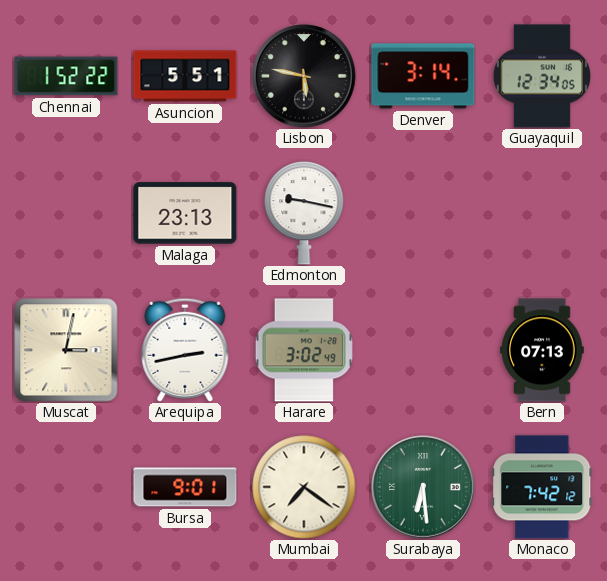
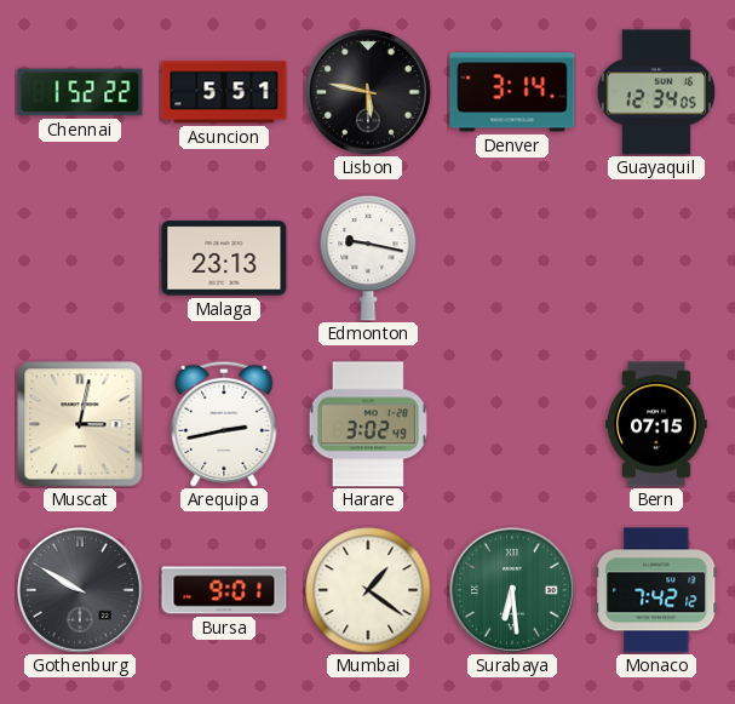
Bern: 07:13 -> 07:15 (656, 424)
Gothenburg: none -> 9:50 (80, 590)
Mumbai: 7:21 -> 1:21 (368, 590)
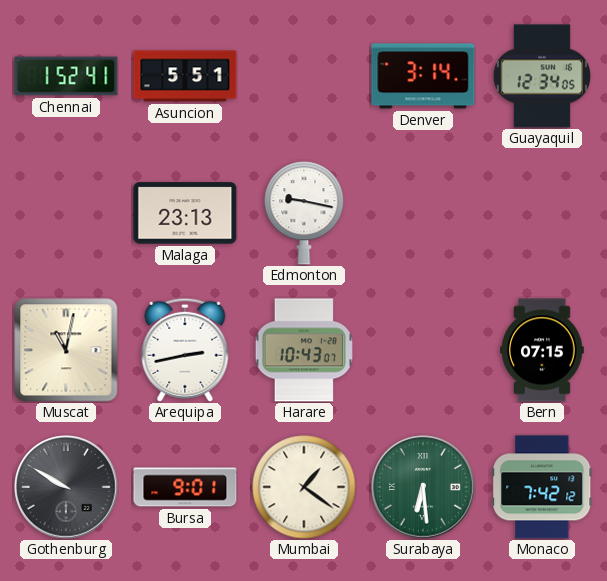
Chennai: 1:52:22 -> 1:52:41 (66, 76)
Lisbon: 5:47 -> none (368, 92)
Muscat: 3:02 -> 11:02 (66, 350)
Harare: 3:02 -> 10:43 (304, 350)
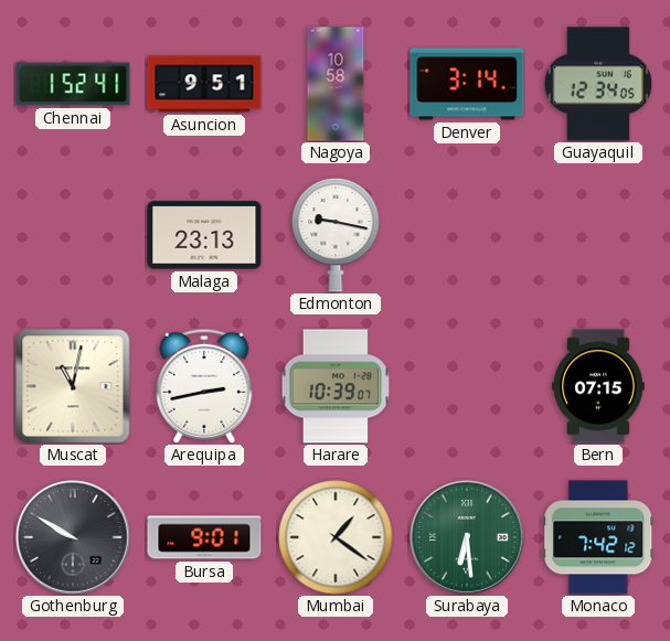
Asuncion: 5:51 -> 9:51 (204, 84)
Nagoya: none -> 10:58 (336, 84)
Harare: 10:43 -> 10:39 (336, 386)
